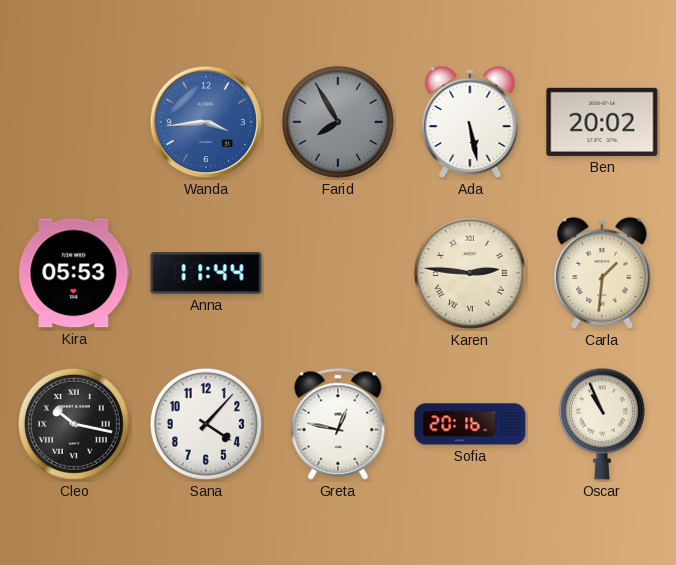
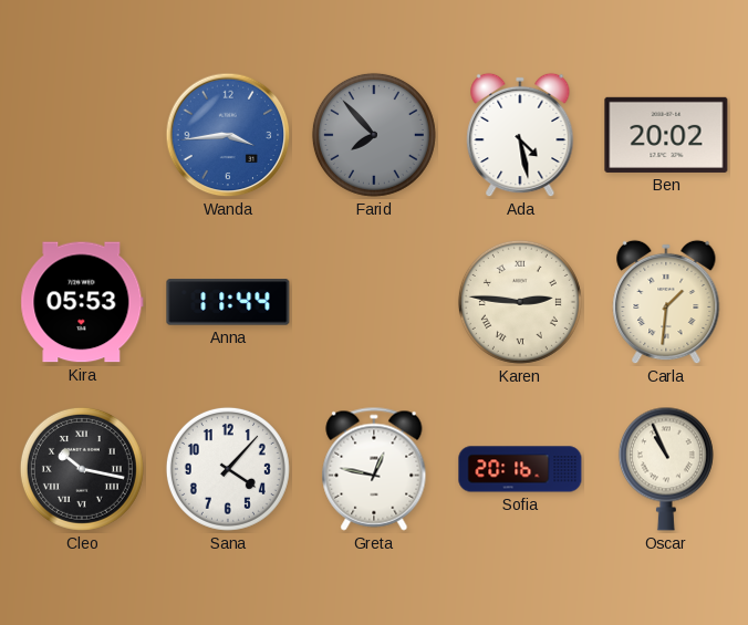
Farid: 7:55 -> 7:53 (374, 135)
Ada: 5:28 -> 4:28 (520, 135)
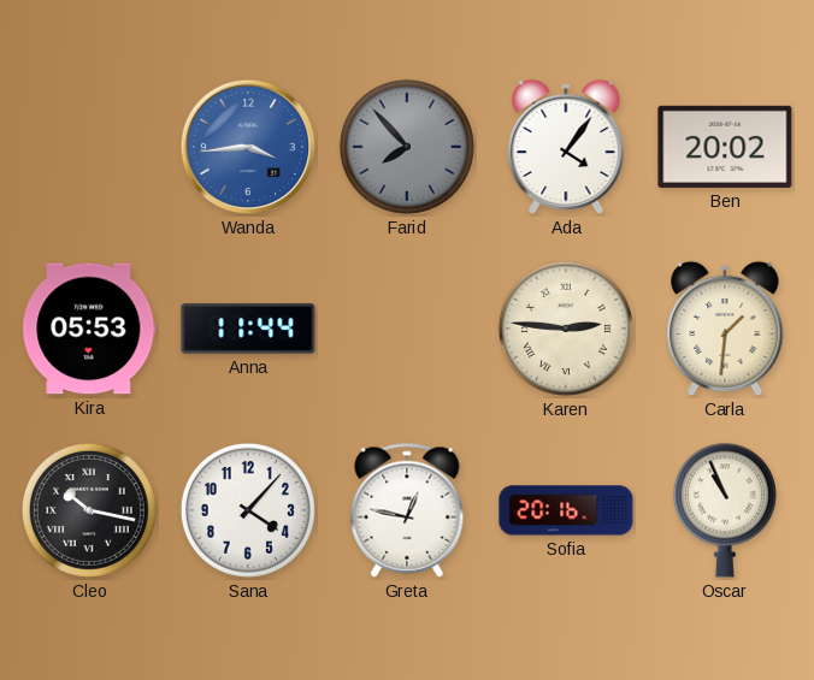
Ada: 4:28 -> 4:06 (566, 147)
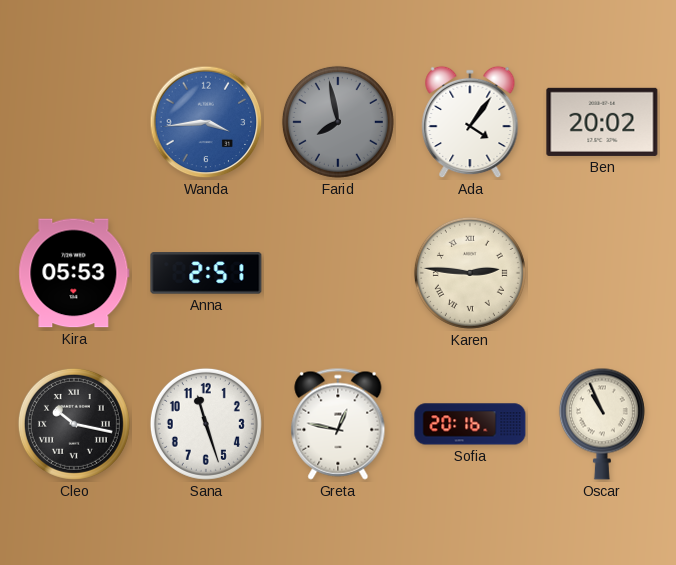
Farid: 7:53 -> 7:58 (338, 122)
Anna: 11:44 -> 2:51 (206, 273)
Carla: 1:31 -> none (725, 329)
Sana: 4:07 -> 11:27 (206, 424)
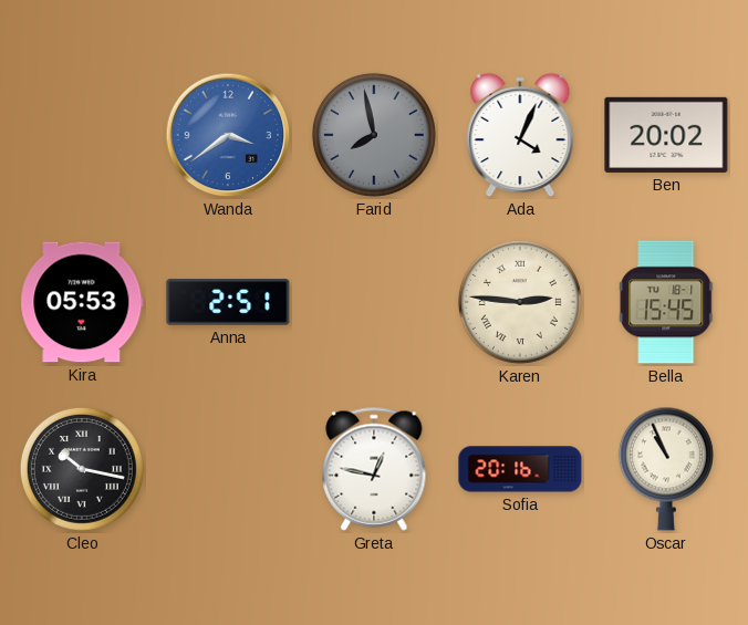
Wanda: 3:44 -> 3:39 (228, 135)
Ada: 4:06 -> 4:04 (520, 135)
Bella: none -> 15:45 (666, 302)
Sana: 11:27 -> none (206, 424)
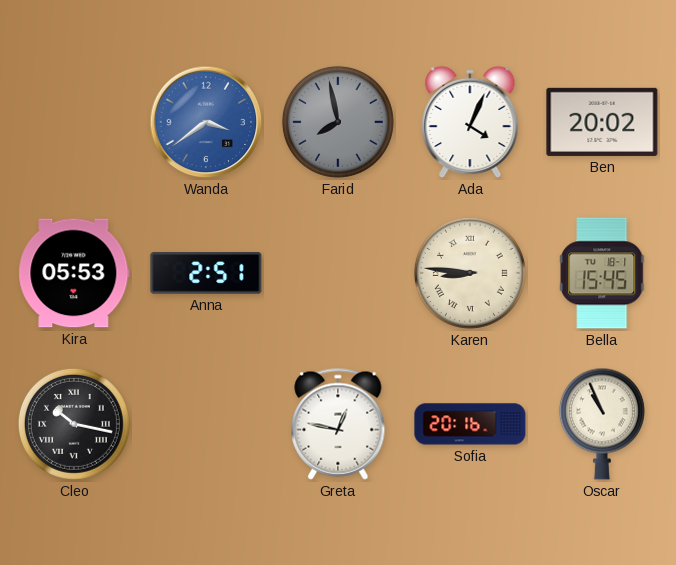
Karen: 2:46 -> 8:46 (470, 273)
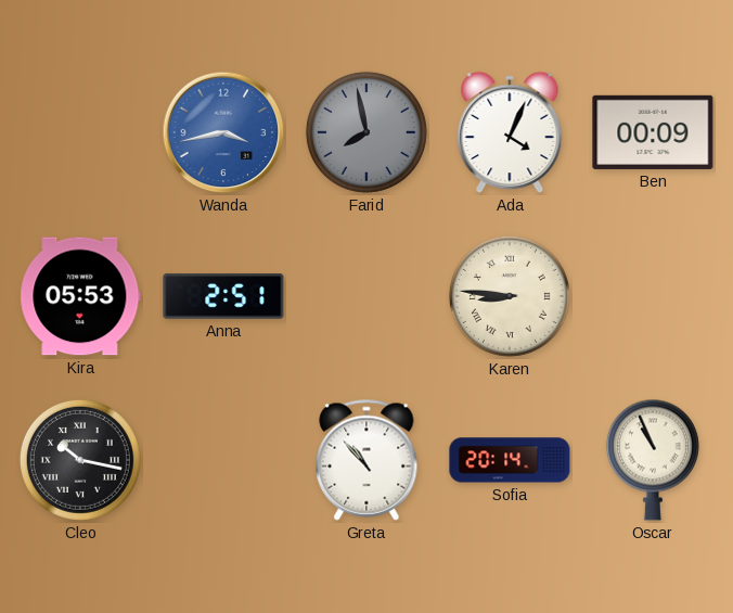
Wanda: 3:39 -> 3:43 (223, 132)
Ben: 20:02 -> 00:09 (653, 132)
Bella: 15:45 -> none (602, 273)
Greta: 12:47 -> 10:53 (366, 460)
Sofia: 20:16 -> 20:14 (510, 460)
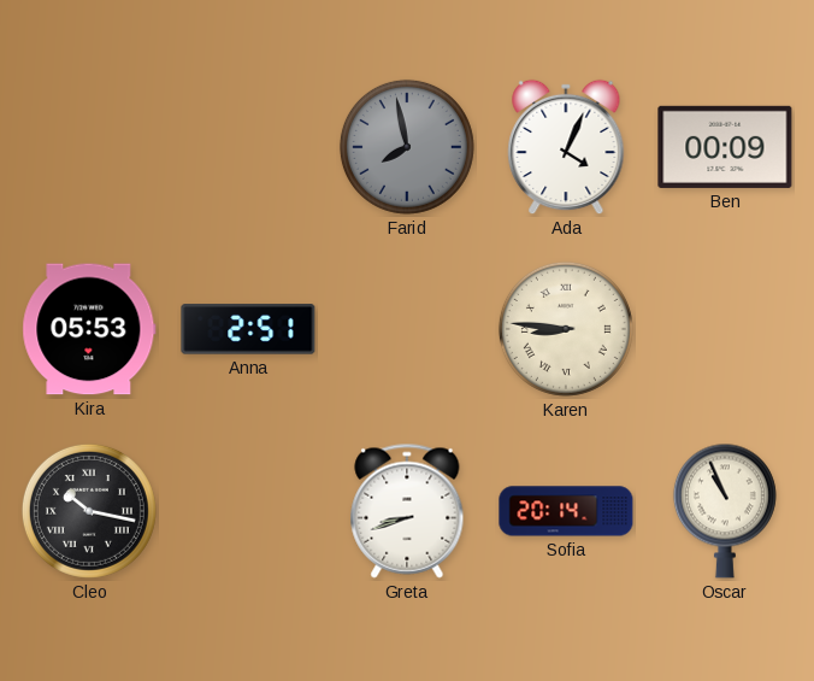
Wanda: 3:43 -> none (223, 132)
Greta: 10:53 -> 8:42 (407, 511)
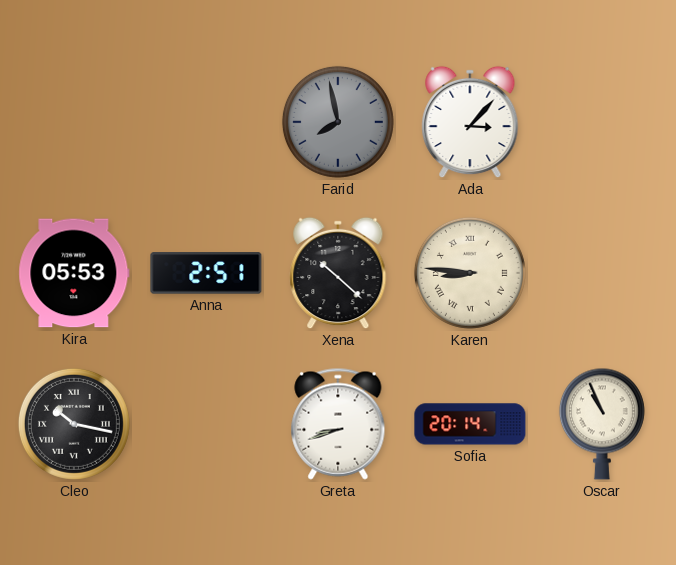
Ada: 4:04 -> 3:07 (470, 122)
Ben: 00:09 -> none (725, 147)
Xena: none -> 10:22 (338, 273)
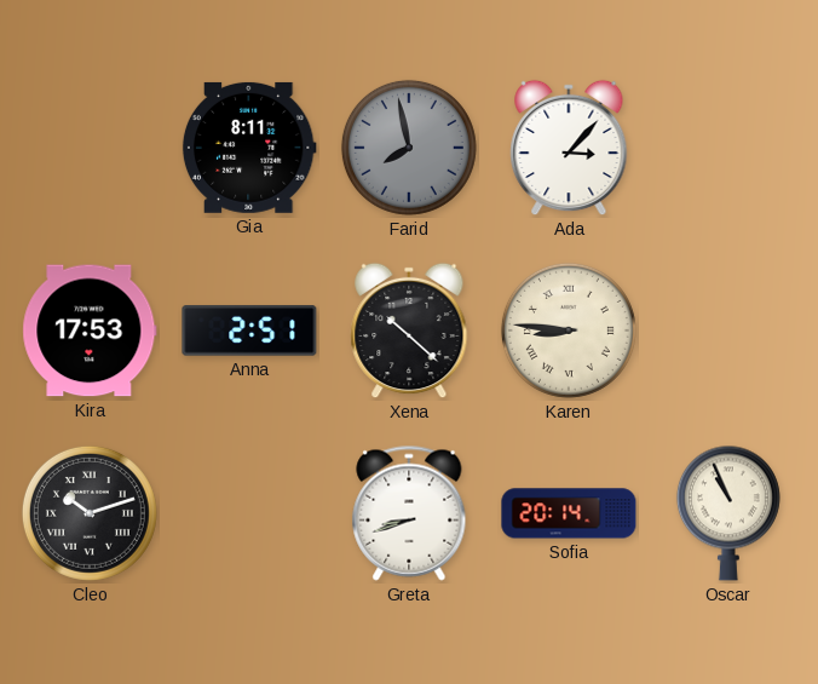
Gia: none -> 8:11 (249, 148)
Kira: 05:53 -> 17:53 (90, 330)
Cleo: 10:17 -> 10:12 (90, 513)
